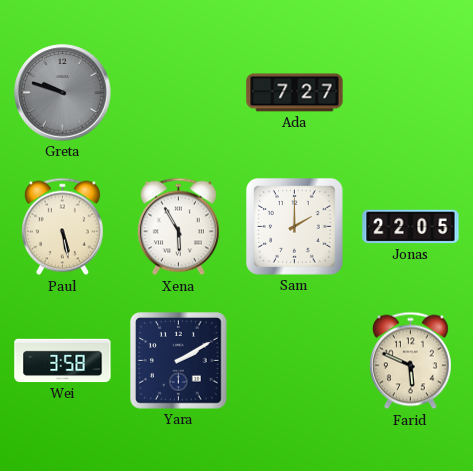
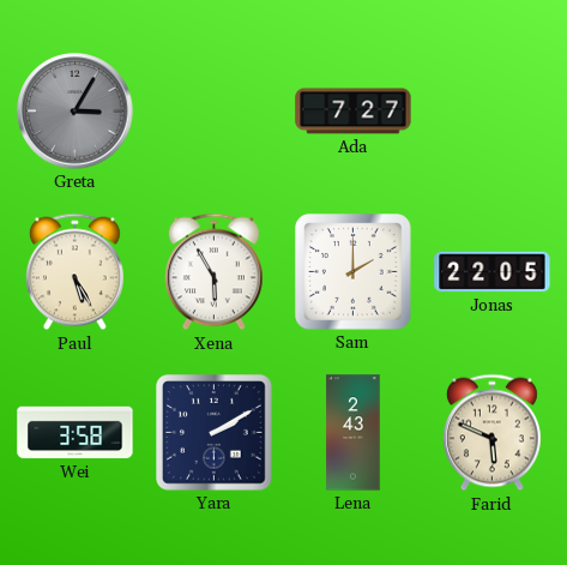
Greta: 9:48 -> 3:05 (76, 112)
Paul: 5:28 -> 5:25 (74, 272)
Lena: none -> 2:43 (354, 433)
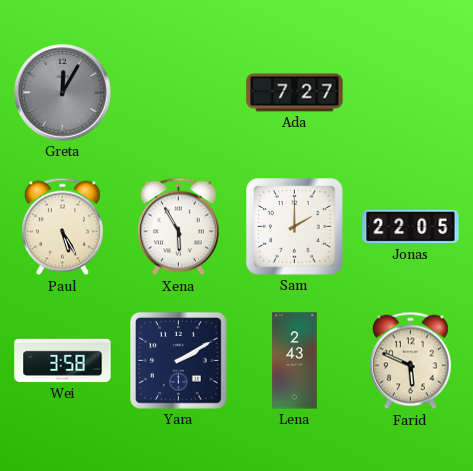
Greta: 3:05 -> 12:05 (63, 93)
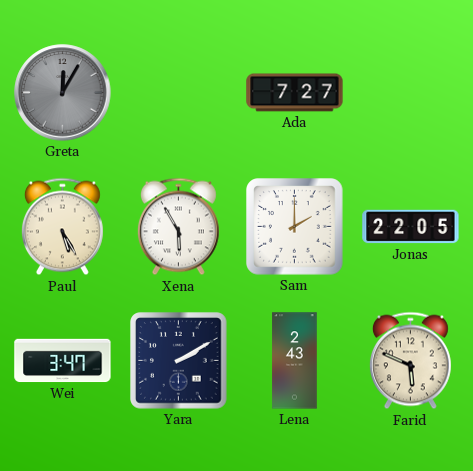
Wei: 3:58 -> 3:47 (63, 361)
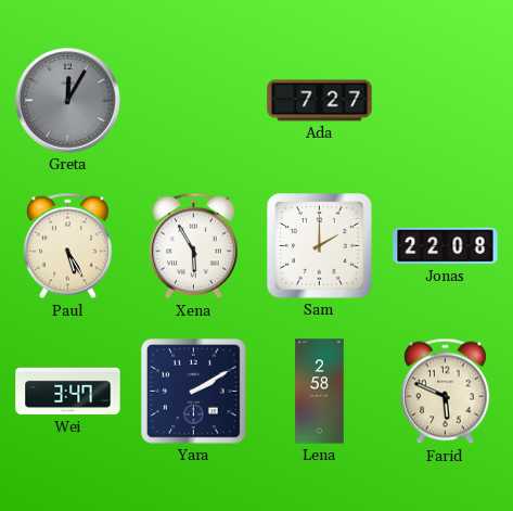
Jonas: 22:05 -> 22:08 (446, 246)
Lena: 2:43 -> 2:58 (320, 392)
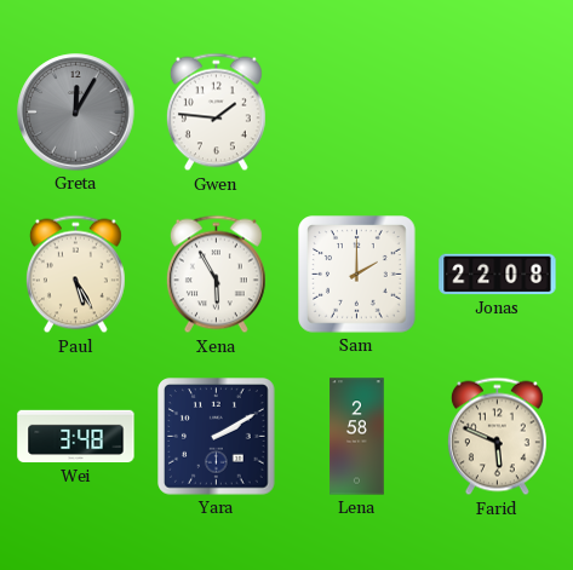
Gwen: none -> 1:46 (216, 113)
Ada: 7:27 -> none (320, 101)
Wei: 3:47 -> 3:48 (76, 437)
